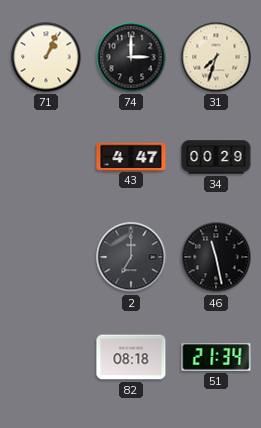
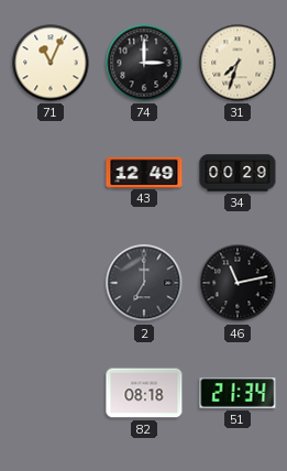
71: 1:04 -> 11:04 (51, 63)
43: 4:47 -> 12:49 (144, 172)
46: 11:28 -> 11:13 (238, 283)
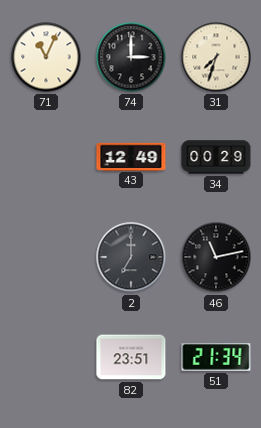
82: 08:18 -> 23:51 (131, 357)
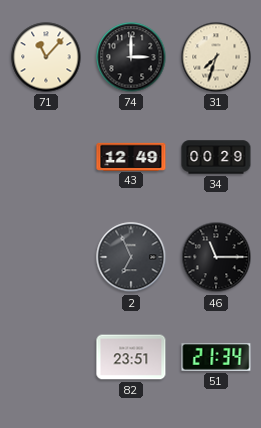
71: 11:04 -> 11:07 (46, 57)
2: 7:00 -> 6:56 (131, 257)
46: 11:13 -> 11:15 (216, 257)
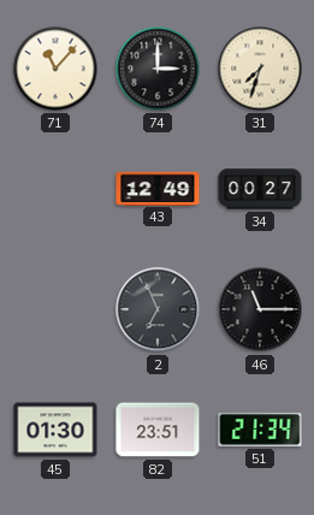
34: 00:29 -> 00:27 (260, 189)
45: none -> 01:30 (55, 430)
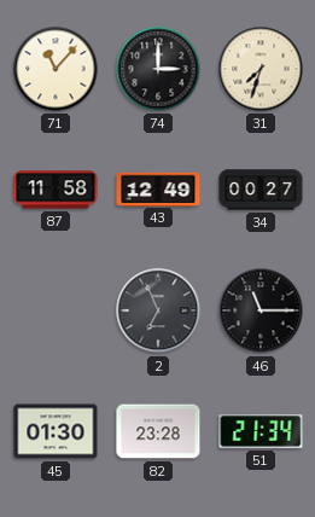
87: none -> 11:58 (56, 190)
82: 23:51 -> 23:28 (158, 431)
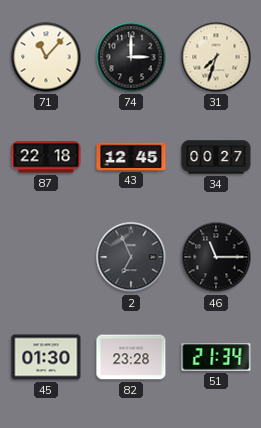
87: 11:58 -> 22:18 (46, 157)
43: 12:49 -> 12:45 (131, 156)
